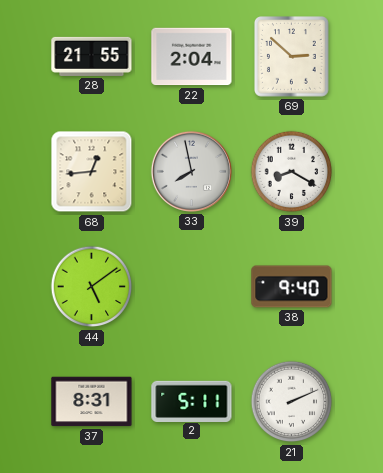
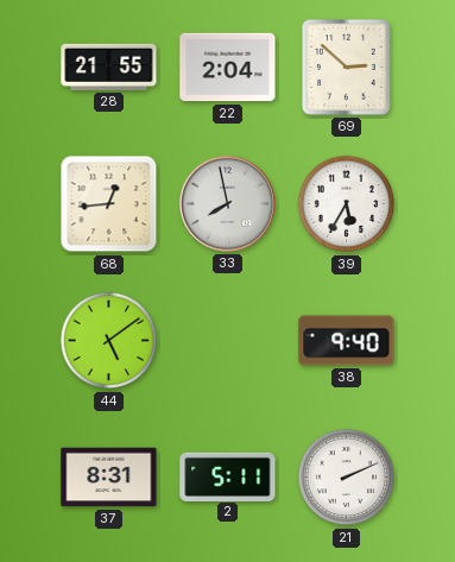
39: 8:20 -> 5:35 (347, 204)
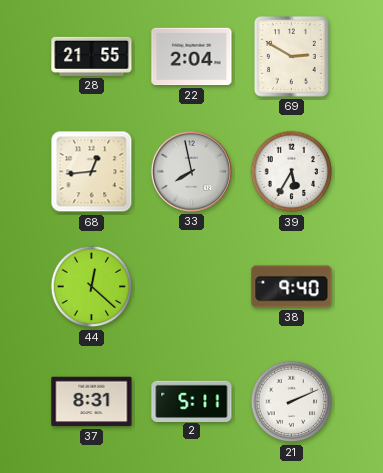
69: 2:52 -> 2:50 (292, 57)
44: 5:09 -> 12:22 (92, 287)
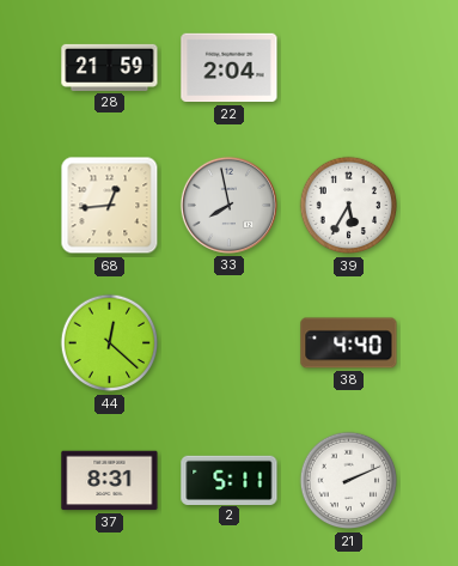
28: 21:55 -> 21:59 (110, 67)
69: 2:50 -> none (292, 57)
38: 9:40 -> 4:40 (349, 343)
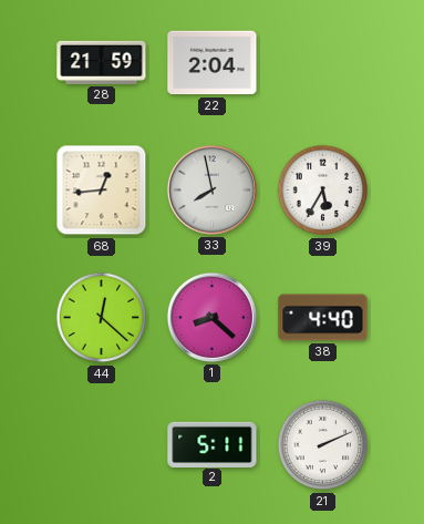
1: none -> 8:22 (211, 317)
37: 8:31 -> none (110, 481)
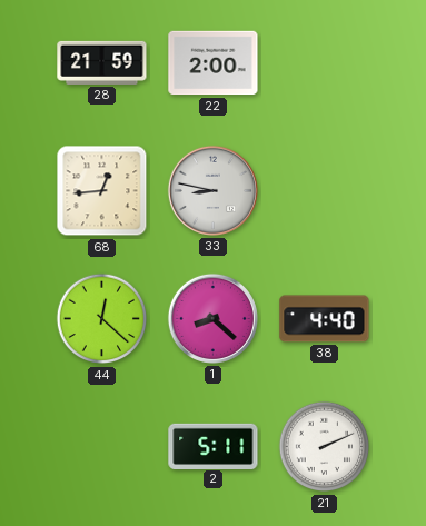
22: 2:04 -> 2:00 (214, 63)
33: 7:58 -> 8:47 (212, 190)
39: 5:35 -> none (323, 191)
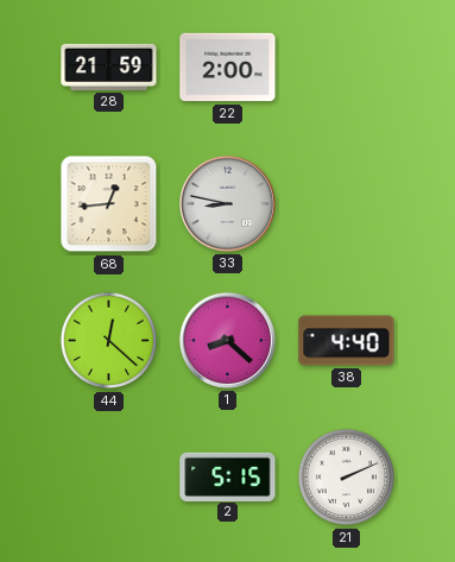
2: 5:11 -> 5:15 (228, 476)
